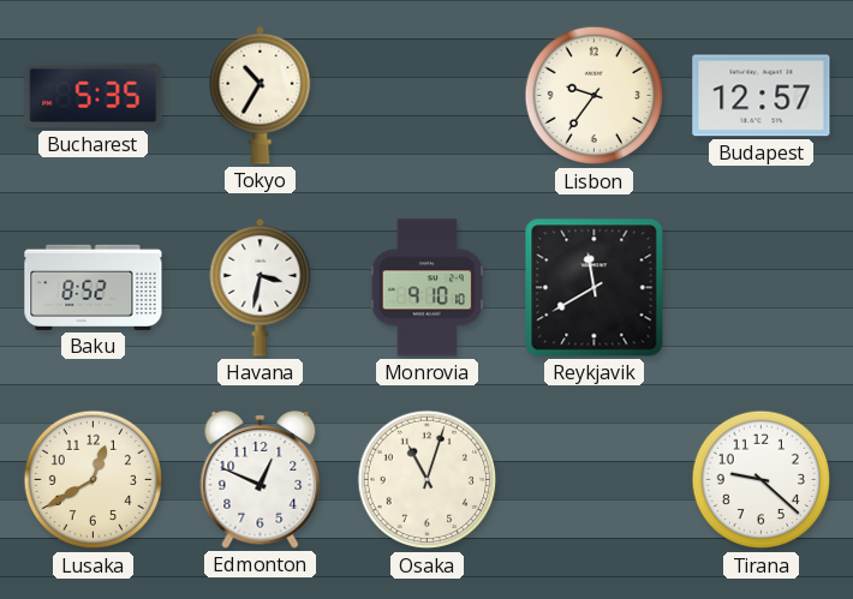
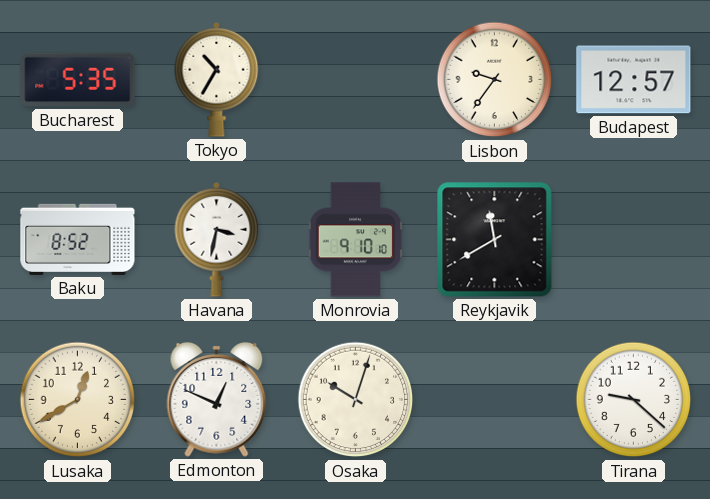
Osaka: 11:03 -> 10:03 (356, 400)
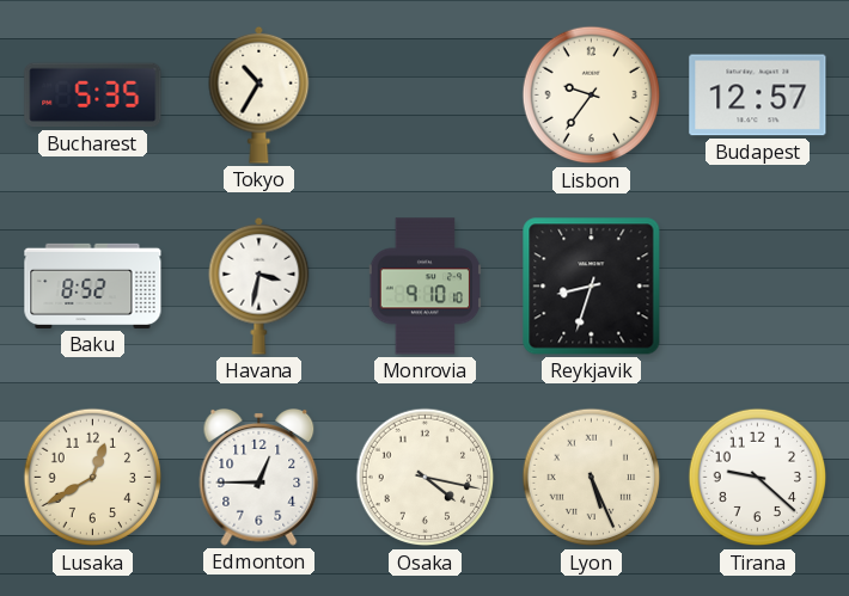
Reykjavik: 11:40 -> 8:33 (592, 287)
Edmonton: 12:49 -> 12:45 (259, 478)
Osaka: 10:03 -> 4:17 (426, 478)
Lyon: none -> 5:26 (592, 478)
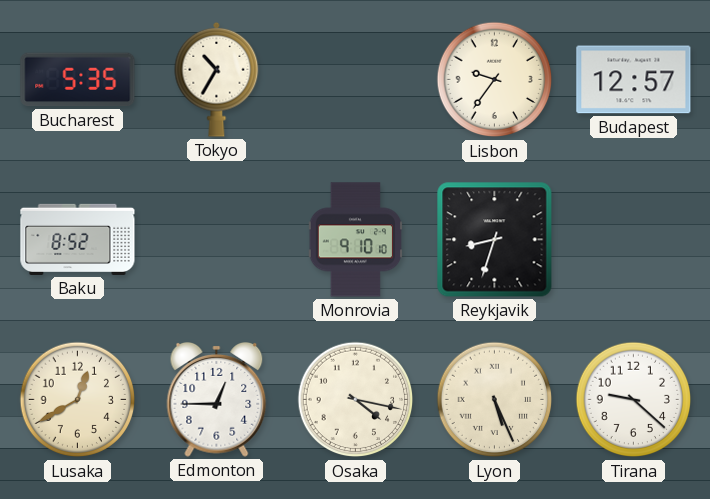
Havana: 3:32 -> none (259, 285)
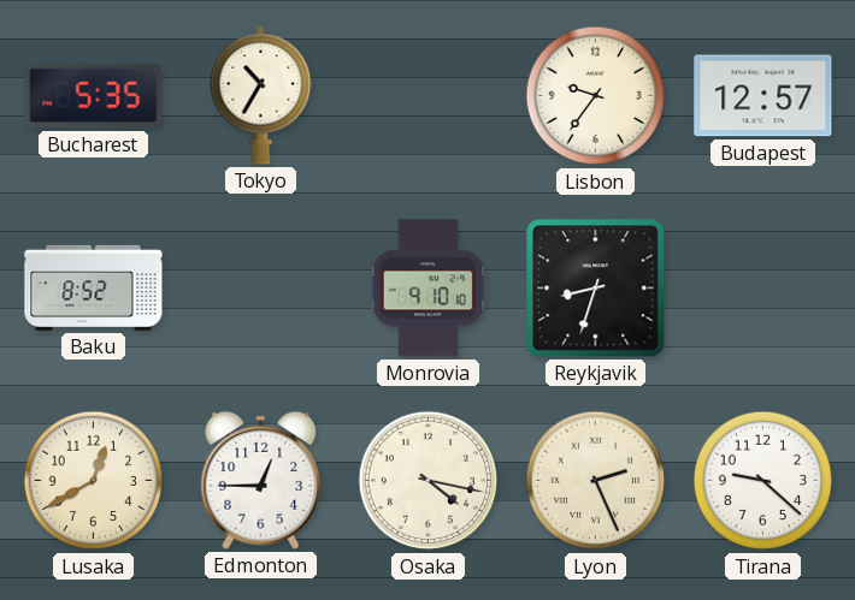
Lyon: 5:26 -> 2:26 (596, 481)
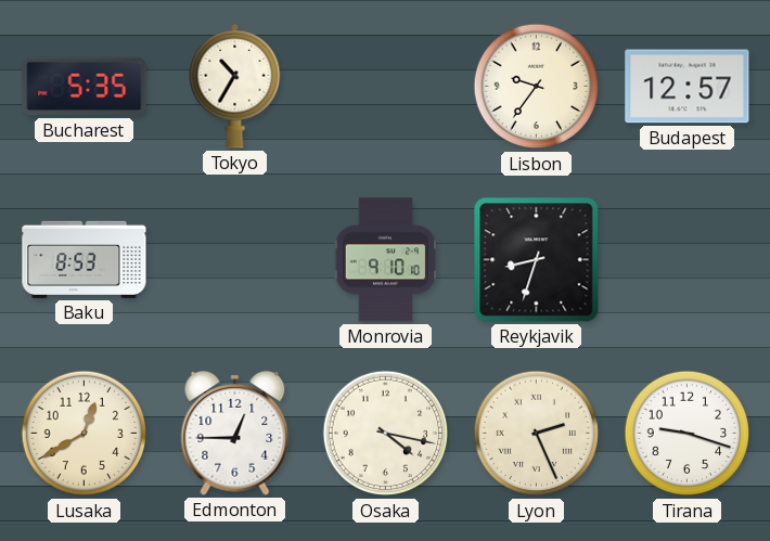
Baku: 8:52 -> 8:53 (85, 259)
Tirana: 9:22 -> 9:18 (688, 434)
